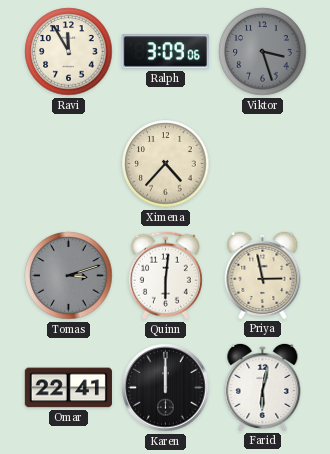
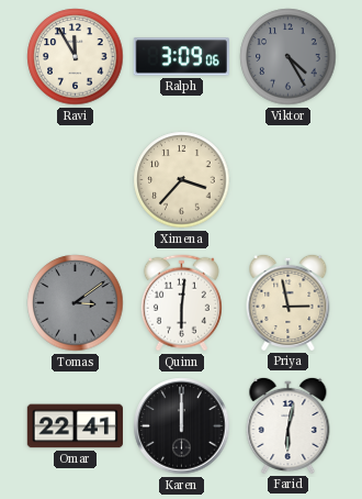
Viktor: 3:27 -> 4:25 (289, 57)
Ximena: 4:37 -> 3:37 (182, 180)
Tomas: 3:12 -> 3:09 (76, 303)
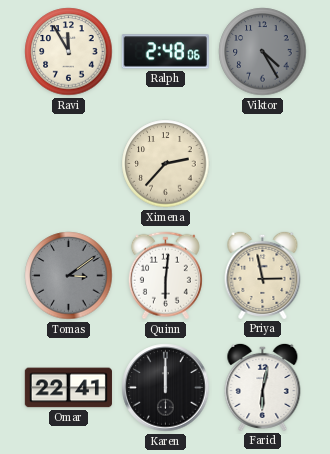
Ralph: 3:09 -> 2:48 (165, 52)
Ximena: 3:37 -> 2:37 (166, 164)
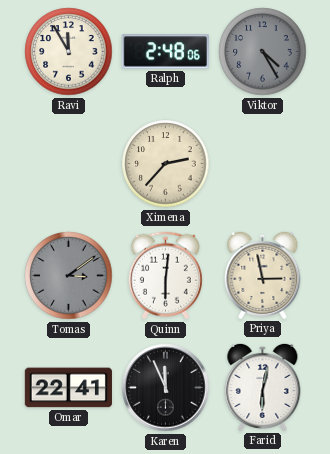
Karen: 12:00 -> 11:56 (166, 388)
